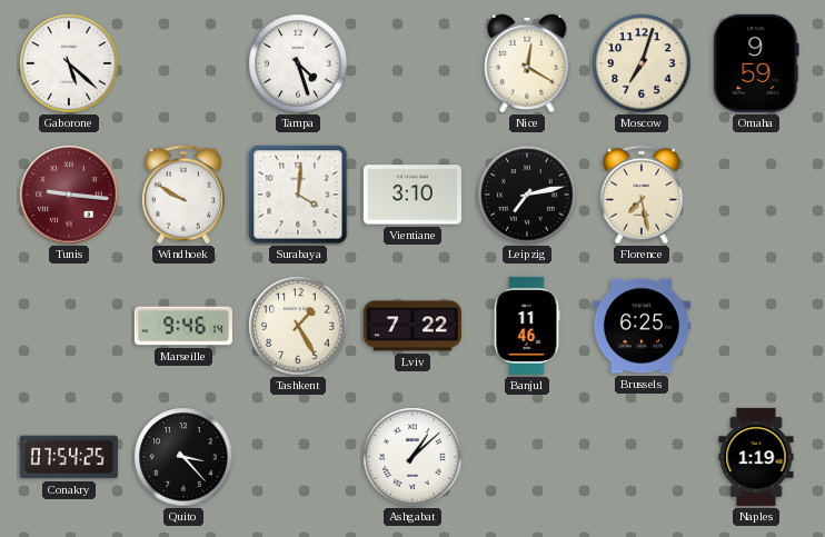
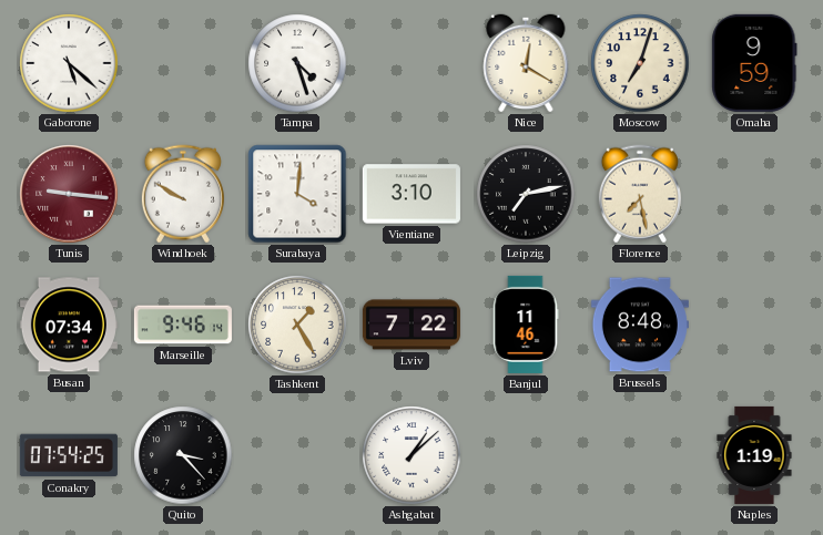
Busan: none -> 07:34 (69, 325)
Brussels: 6:25 -> 8:48 (640, 325)
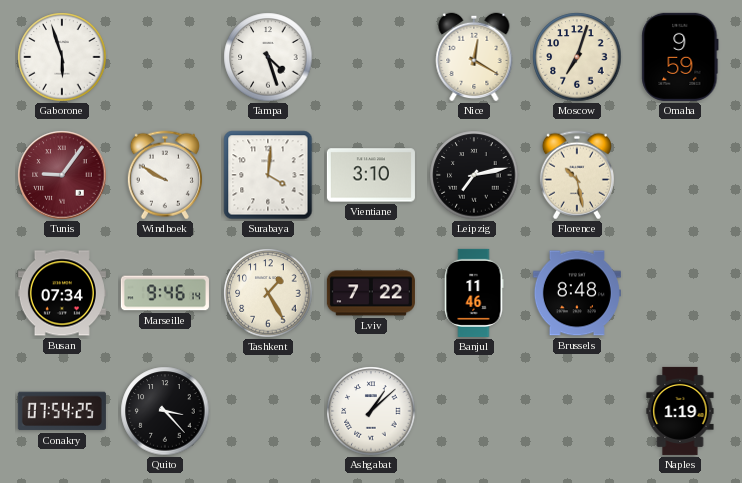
Gaborone: 5:22 -> 5:57 (62, 57)
Tunis: 9:16 -> 9:06 (62, 175)
Florence: 7:28 -> 10:28 (577, 175)
